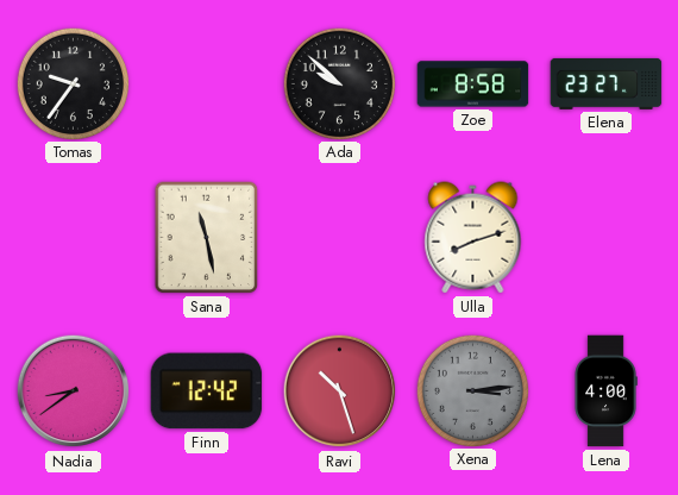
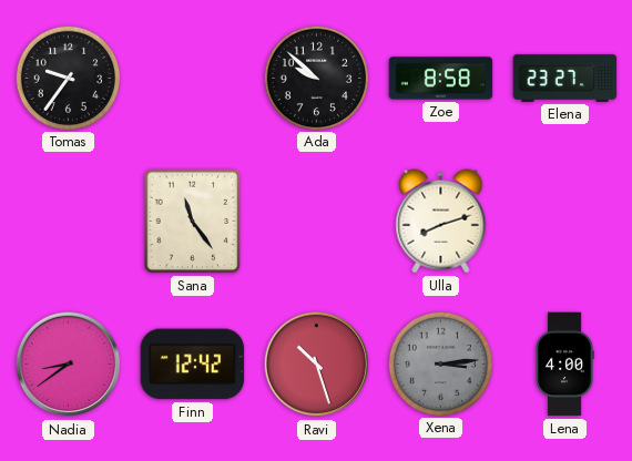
Sana: 11:28 -> 11:24 (193, 222)
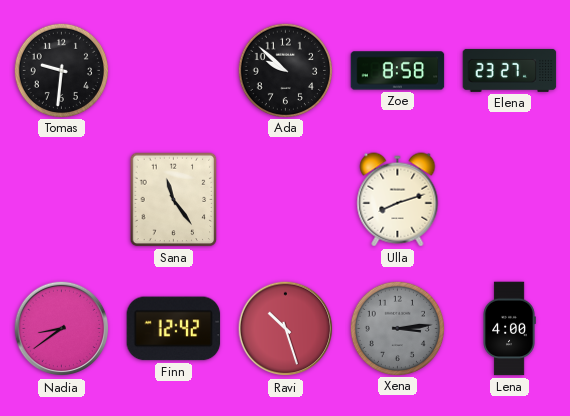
Tomas: 9:36 -> 9:31 (61, 70)
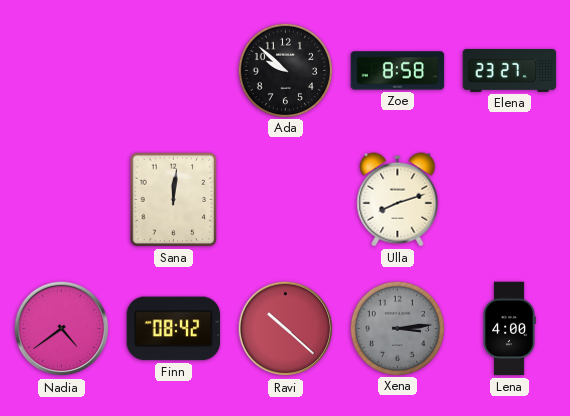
Tomas: 9:31 -> none (61, 70)
Sana: 11:24 -> 12:01 (174, 200)
Nadia: 8:39 -> 4:39 (62, 329)
Finn: 12:42 -> 08:42 (174, 329)
Ravi: 10:27 -> 10:22 (286, 329)
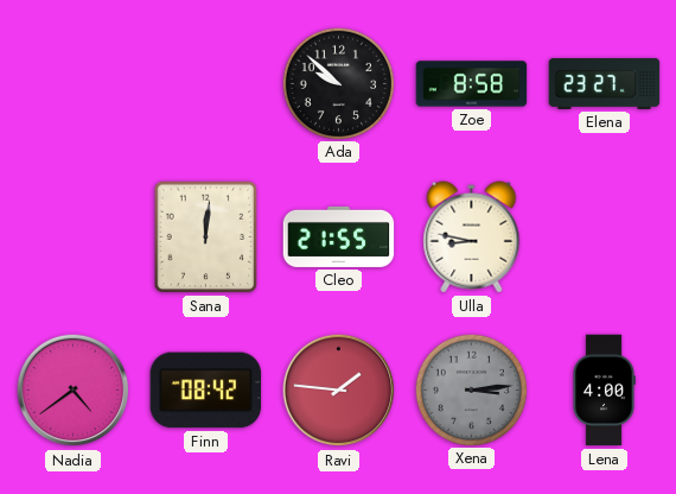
Cleo: none -> 21:55 (339, 236)
Ulla: 8:12 -> 8:47 (472, 237)
Ravi: 10:22 -> 1:46 (339, 391)
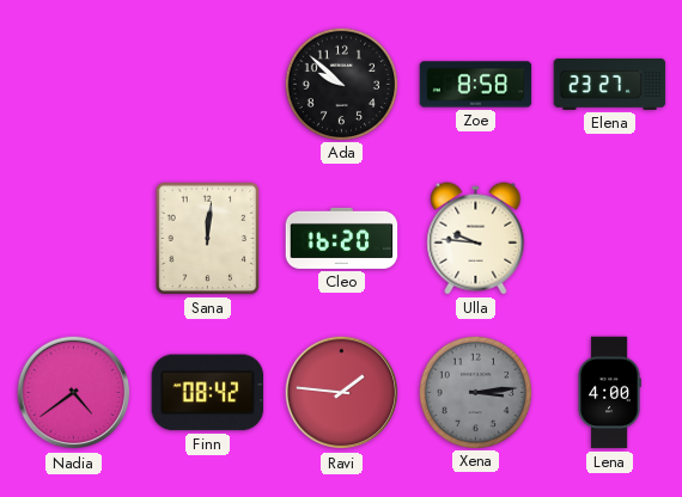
Cleo: 21:55 -> 16:20 (342, 238)
Ulla: 8:47 -> 9:46 (476, 239)
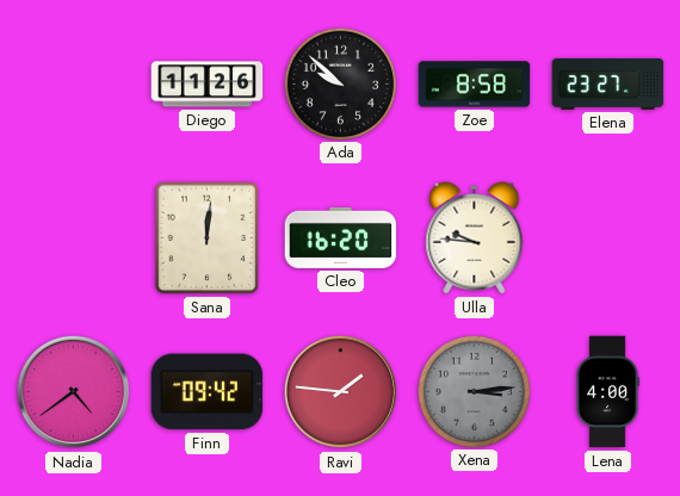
Diego: none -> 11:26 (208, 85)
Finn: 08:42 -> 09:42 (208, 392)
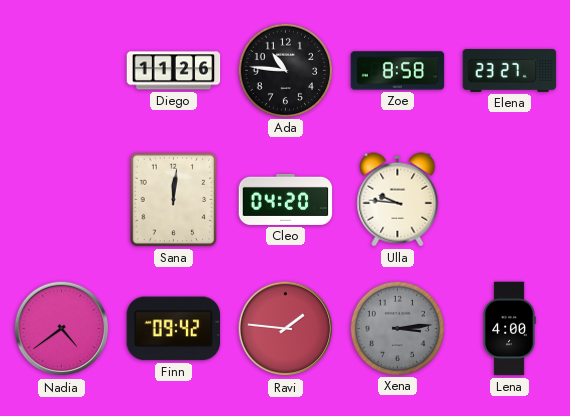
Ada: 9:52 -> 10:46 (285, 70)
Cleo: 16:20 -> 04:20 (286, 199)
